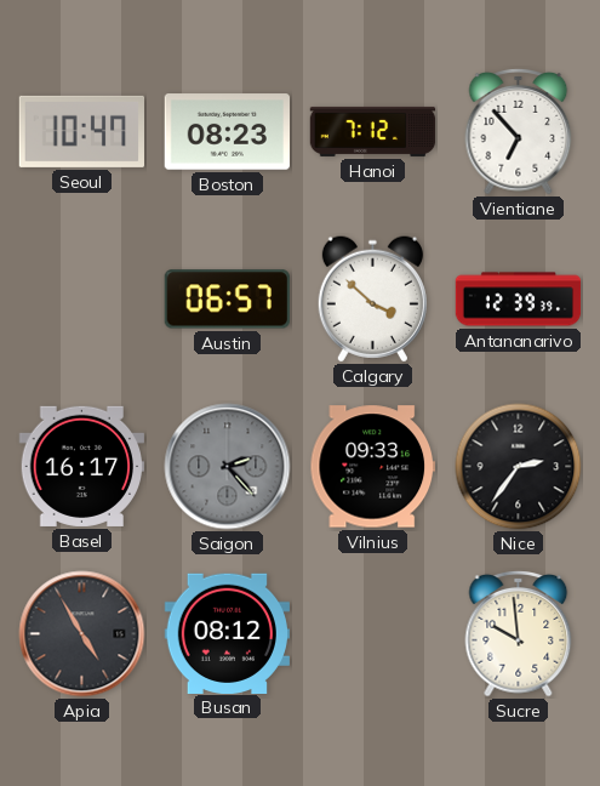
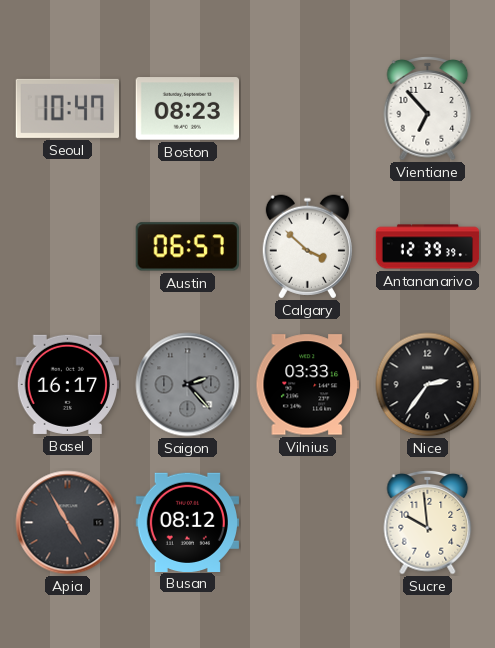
Hanoi: 7:12 -> none (373, 131)
Vilnius: 09:33 -> 03:33 (307, 385)
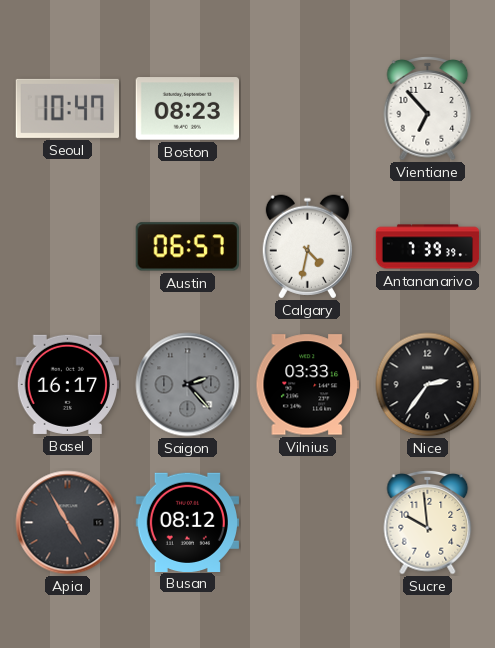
Calgary: 3:52 -> 4:32 (307, 247)
Antananarivo: 12:39 -> 7:39 (428, 247)
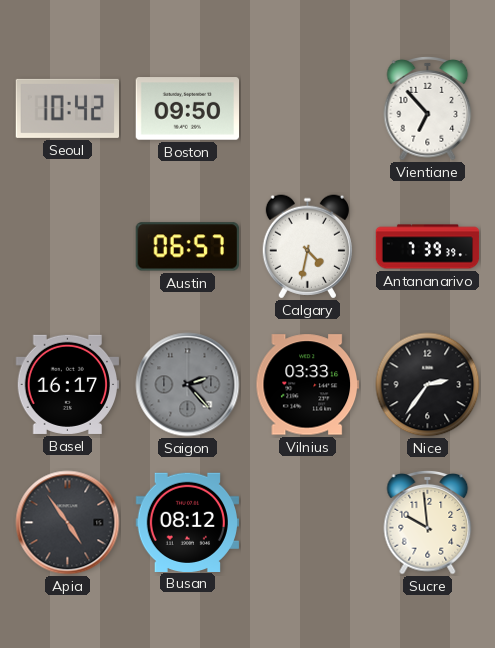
Seoul: 10:47 -> 10:42 (67, 108)
Boston: 08:23 -> 09:50 (187, 109)
Apia: 4:55 -> 4:54 (68, 523)
